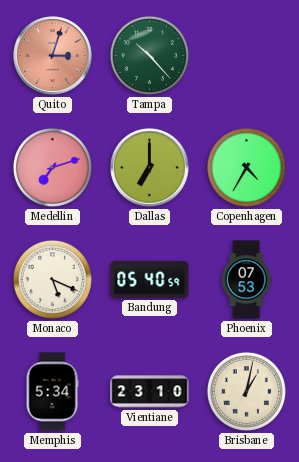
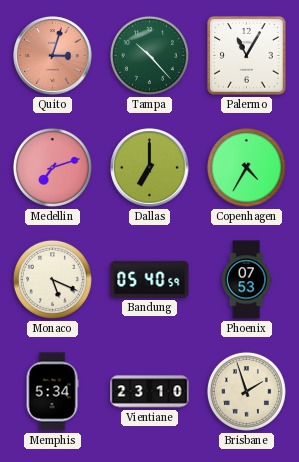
Palermo: none -> 11:05 (247, 56)
Brisbane: 1:02 -> 1:57 (246, 391)
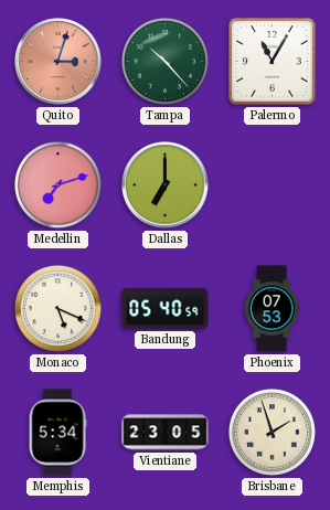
Copenhagen: 4:35 -> none (246, 167)
Vientiane: 23:10 -> 23:05 (166, 433)
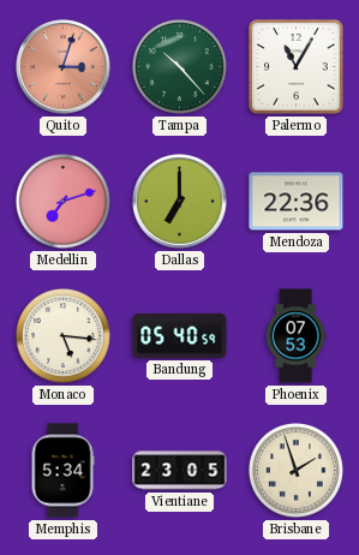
Mendoza: none -> 22:36 (297, 202)
Monaco: 5:19 -> 5:16 (62, 335)
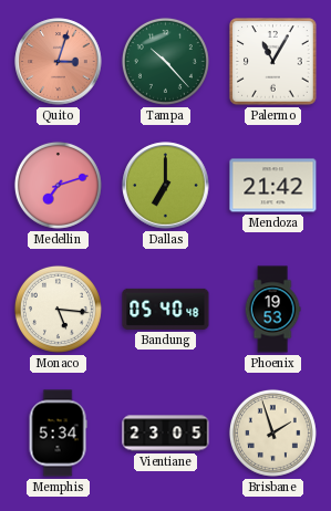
Mendoza: 22:36 -> 21:42 (273, 186)
Bandung: 05:40:59 -> 05:40:48 (166, 309)
Phoenix: 07:53 -> 19:53 (272, 310)
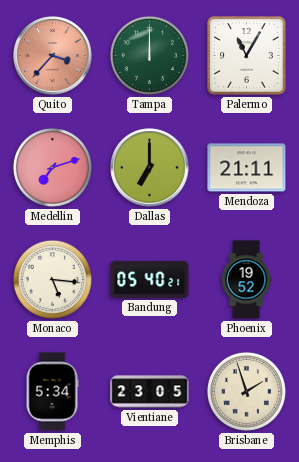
Quito: 3:03 -> 3:37 (53, 56)
Tampa: 10:23 -> 12:00 (149, 55)
Mendoza: 21:42 -> 21:11 (247, 168)
Bandung: 05:40:48 -> 05:40:21 (150, 279)
Phoenix: 19:53 -> 19:52 (246, 280)
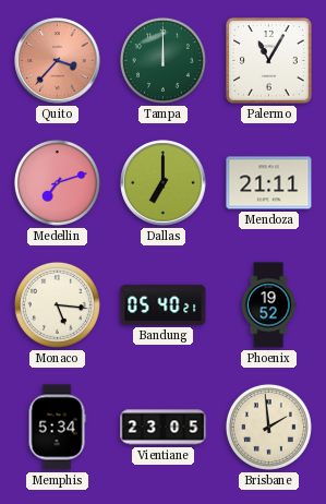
Brisbane: 1:57 -> 1:59 (268, 427)
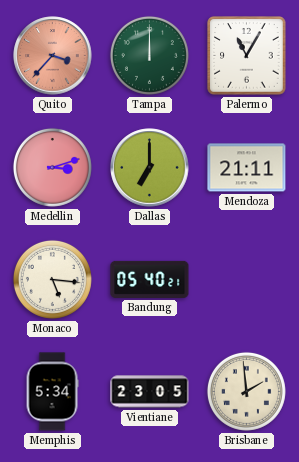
Medellin: 7:12 -> 3:12 (52, 167)
Phoenix: 19:52 -> none (268, 305)
